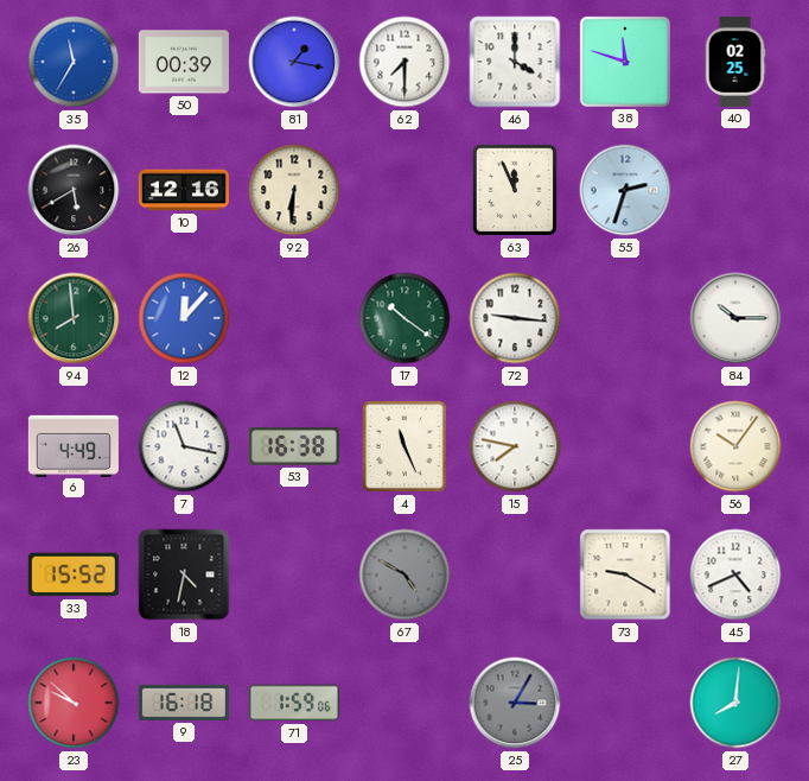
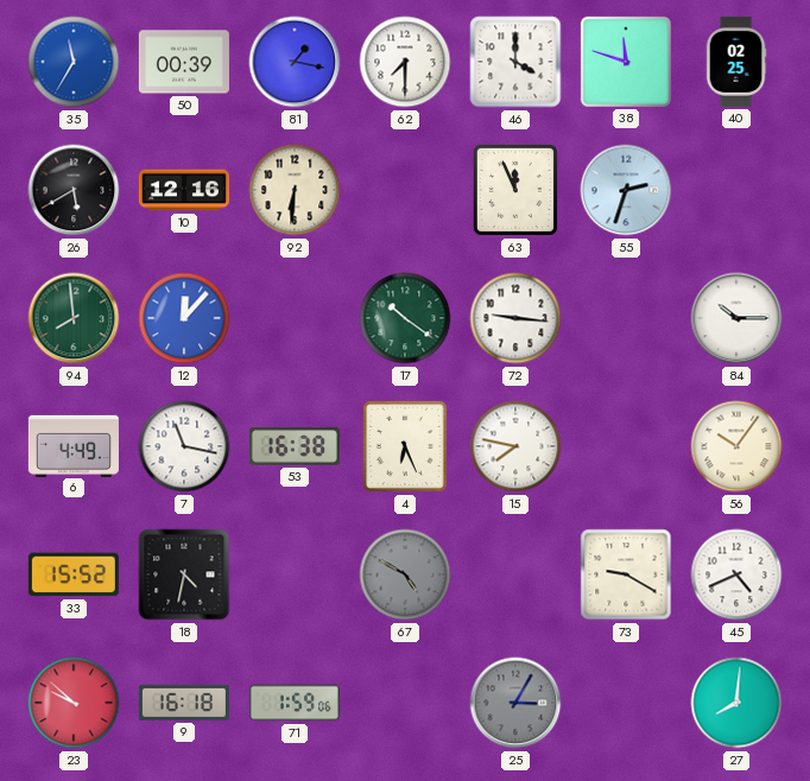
4: 11:26 -> 6:26 (405, 446)
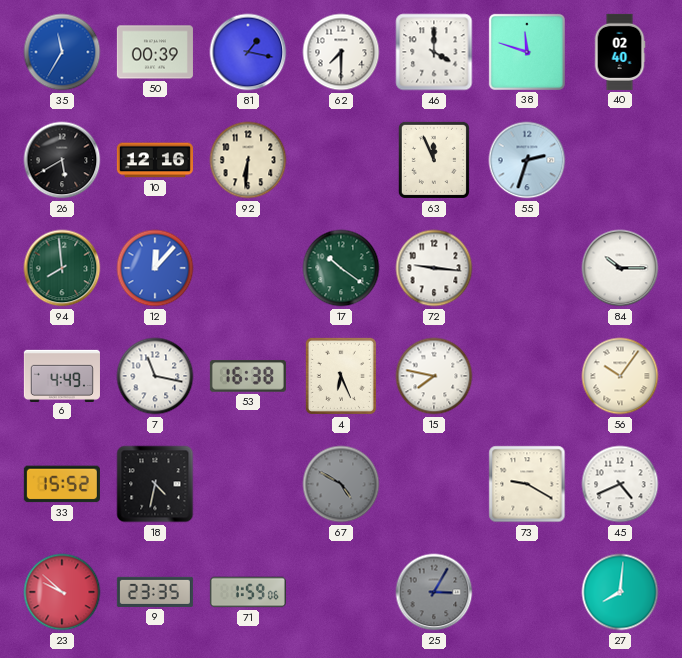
40: 02:25 -> 02:40 (620, 52)
9: 16:18 -> 23:35 (155, 592)
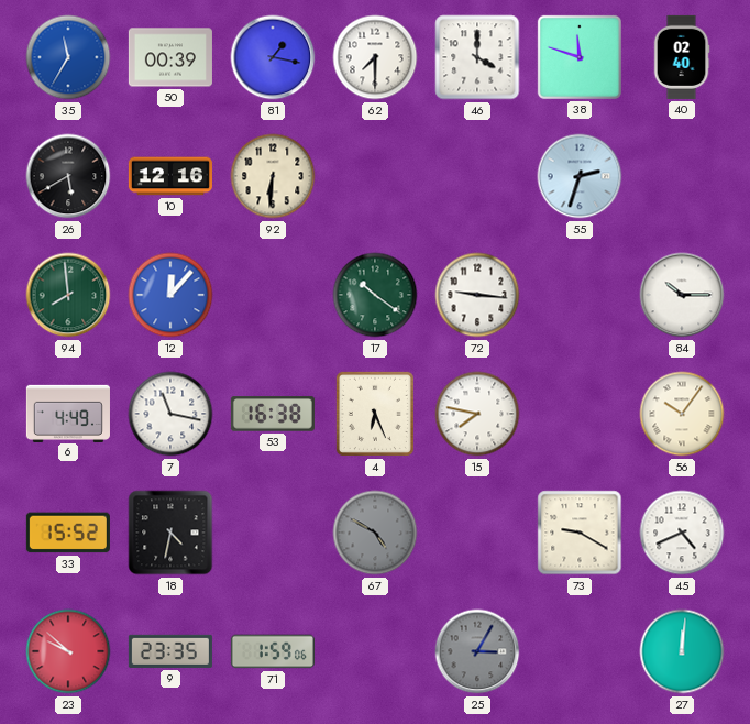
63: 11:56 -> none (434, 160)
27: 8:01 -> 12:01 (682, 651)
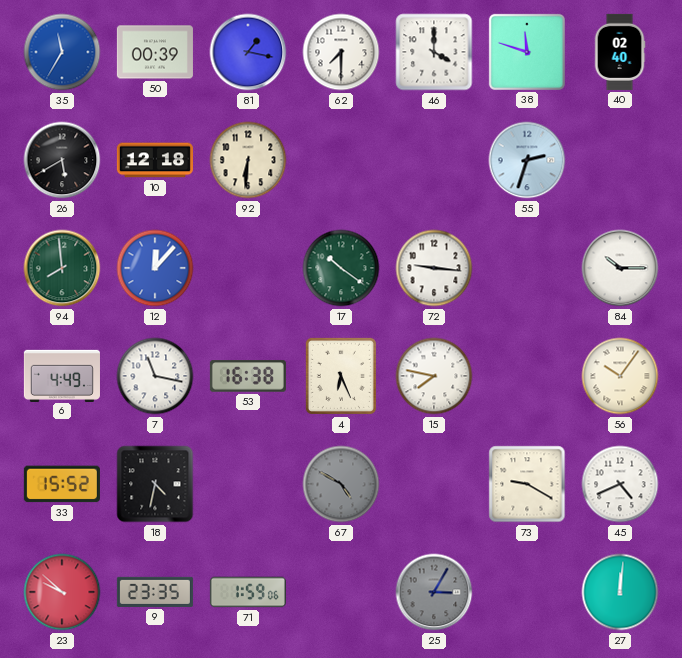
10: 12:16 -> 12:18 (155, 160)
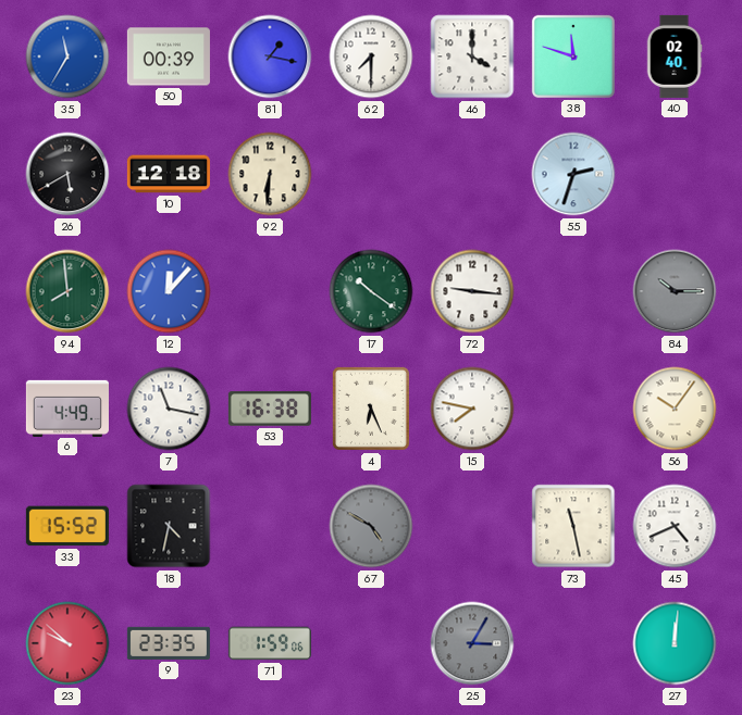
84 dial: white -> grey (675, 291)
73: 9:20 -> 11:28 (573, 526)
